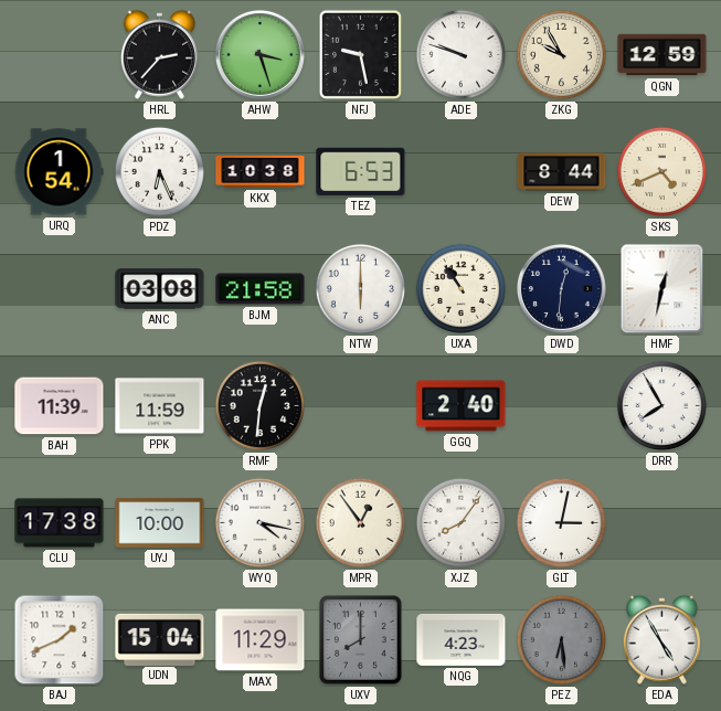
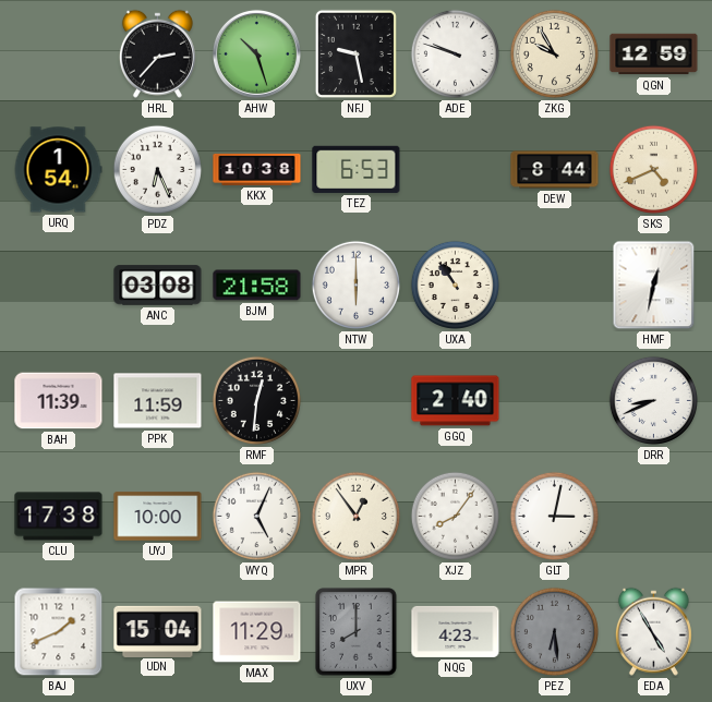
AHW: 3:27 -> 10:27 (256, 53)
DWD: 12:31 -> none (561, 288)
DRR: 7:55 -> 8:41 (653, 400)
WYQ: 4:17 -> 5:04 (256, 516)
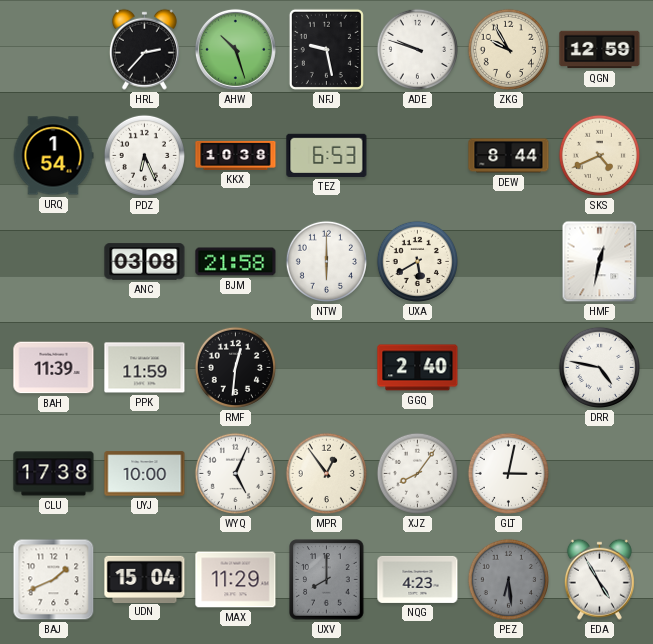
UXA: 10:54 -> 5:40 (417, 261)
DRR: 8:41 -> 4:47 (599, 367)
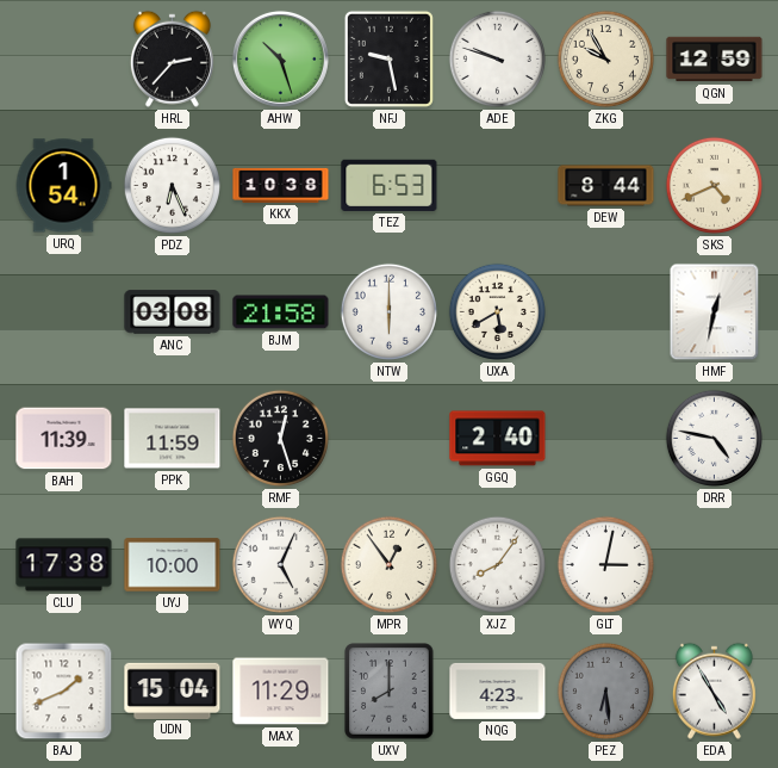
RMF: 12:31 -> 12:27 (280, 438)
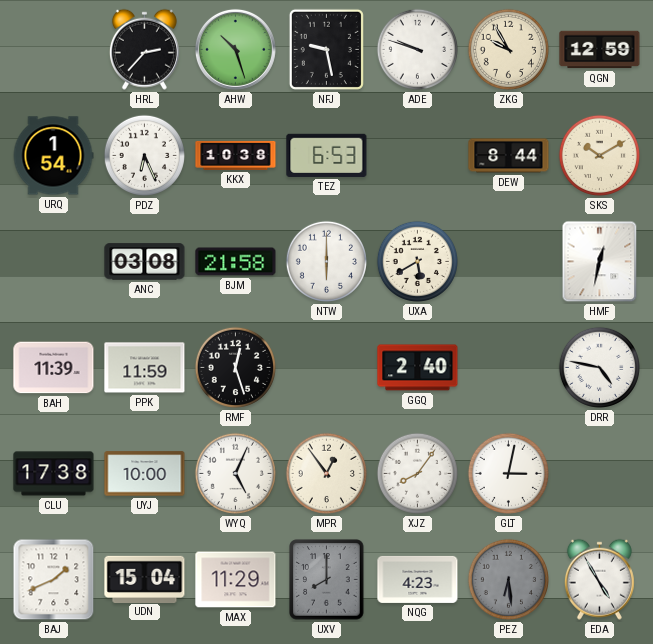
SKS: 4:41 -> 10:10 (599, 155)
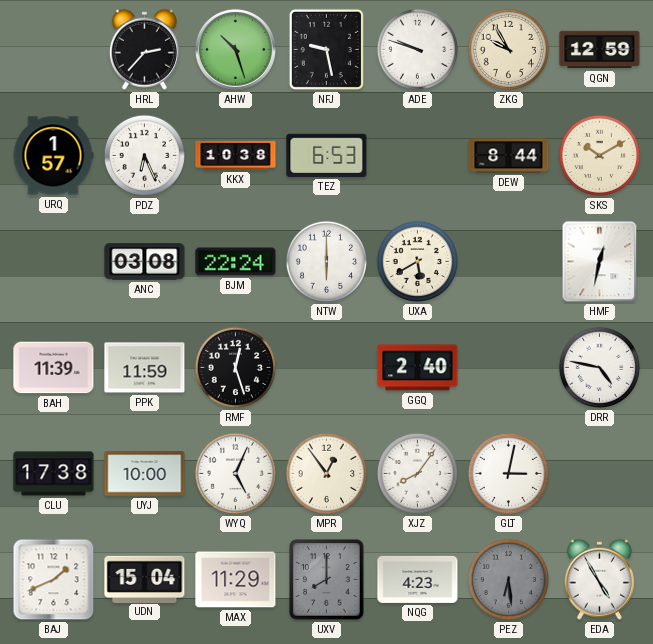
URQ: 1:54 -> 1:57 (53, 156)
BJM: 21:58 -> 22:24 (236, 262)
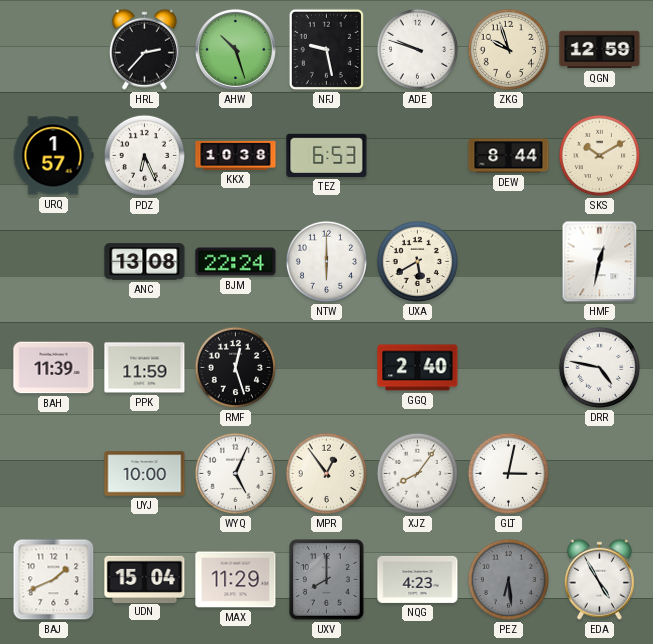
ZKG: 9:55 -> 9:57 (508, 49)
ANC: 03:08 -> 13:08 (145, 262)
CLU: 17:38 -> none (54, 474)
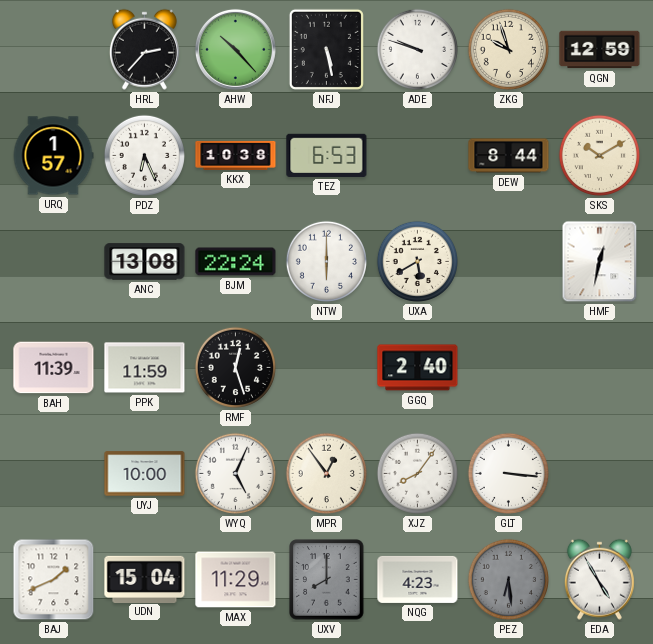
AHW: 10:27 -> 10:23 (235, 49)
NFJ: 9:28 -> 5:28 (326, 49)
DRR: 4:47 -> none (599, 367)
GLT: 3:02 -> 3:16 (508, 473)
